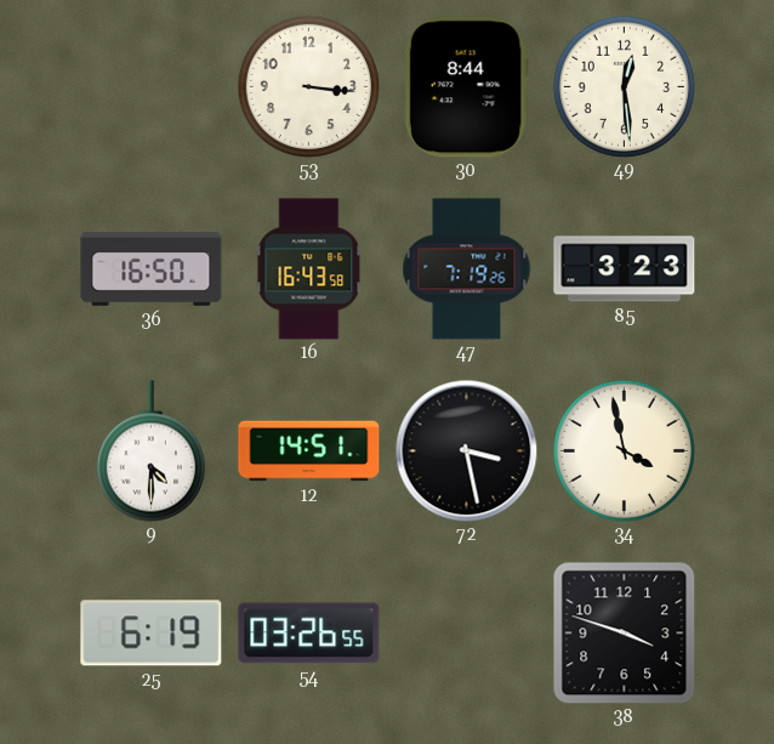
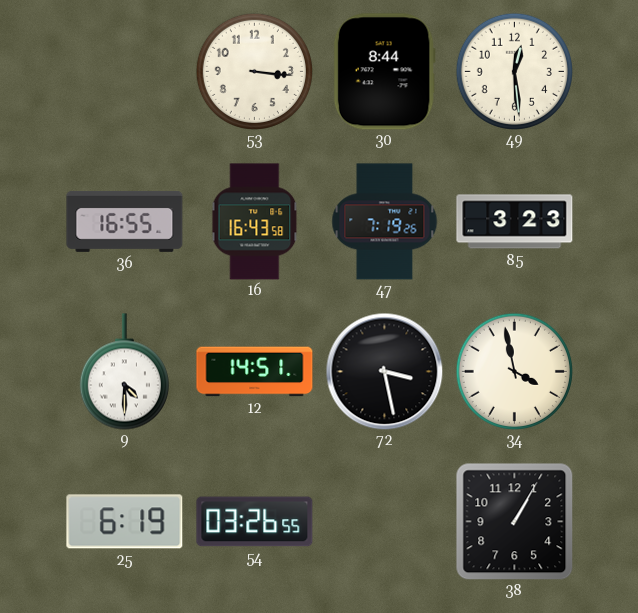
36: 16:50 -> 16:55 (125, 221)
38: 3:48 -> 1:05 (514, 521)
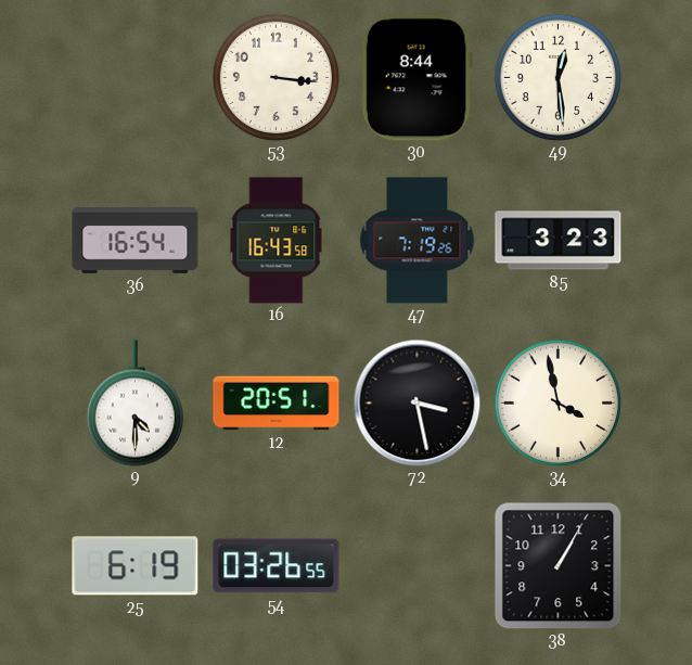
36: 16:55 -> 16:54 (136, 240)
12: 14:51 -> 20:51 (277, 404)
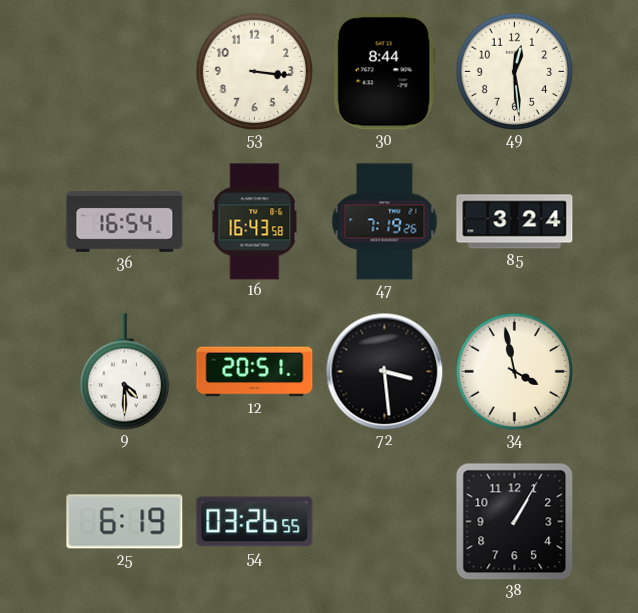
85: 3:23 -> 3:24 (515, 222)
72: 3:28 -> 3:29 (384, 371)
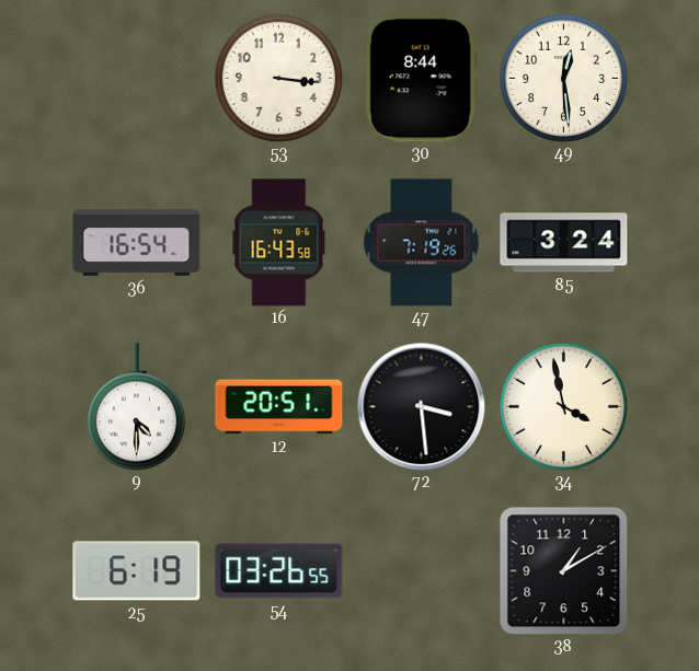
38: 1:05 -> 1:10 (563, 570)
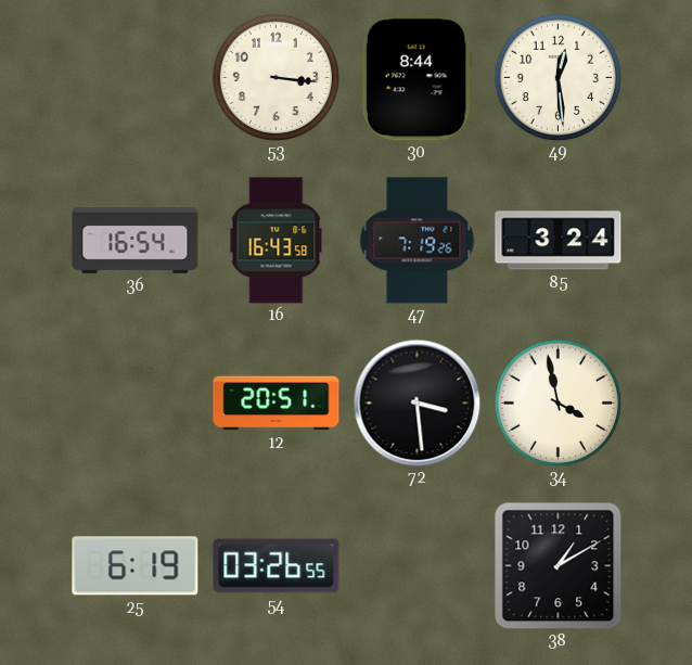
9: 4:30 -> none (136, 407)
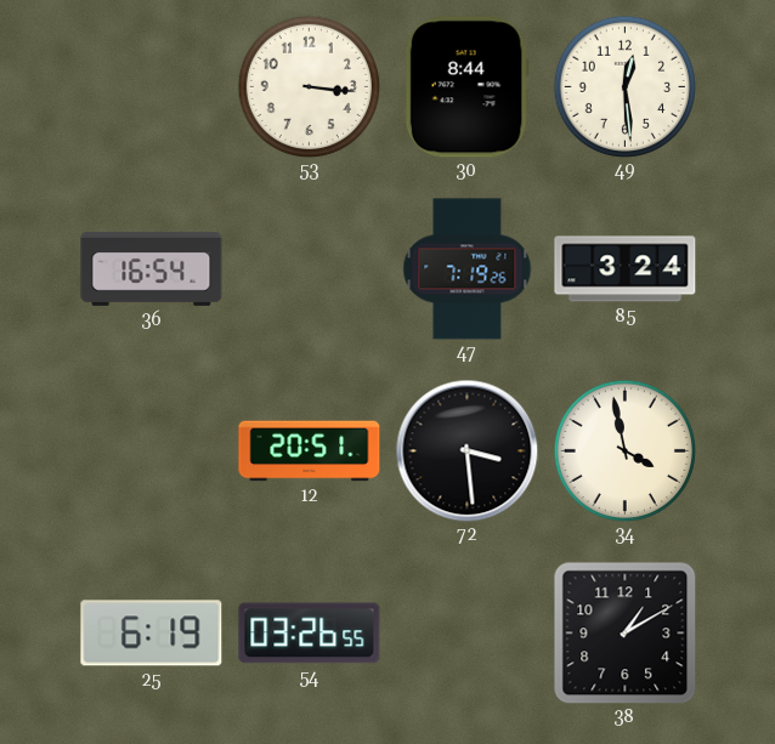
16: 16:43 -> none (277, 241)
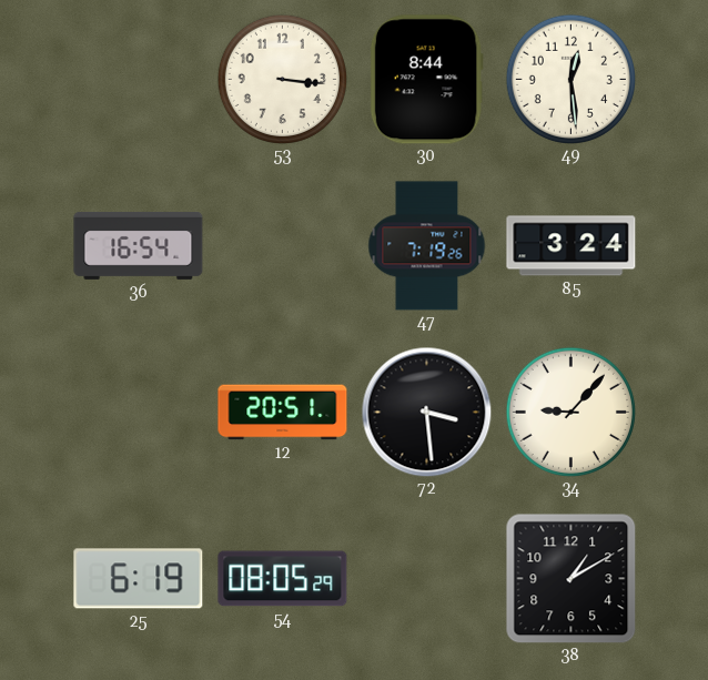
34: 3:58 -> 9:07 (570, 412)
54: 03:26 -> 08:05 (283, 579)
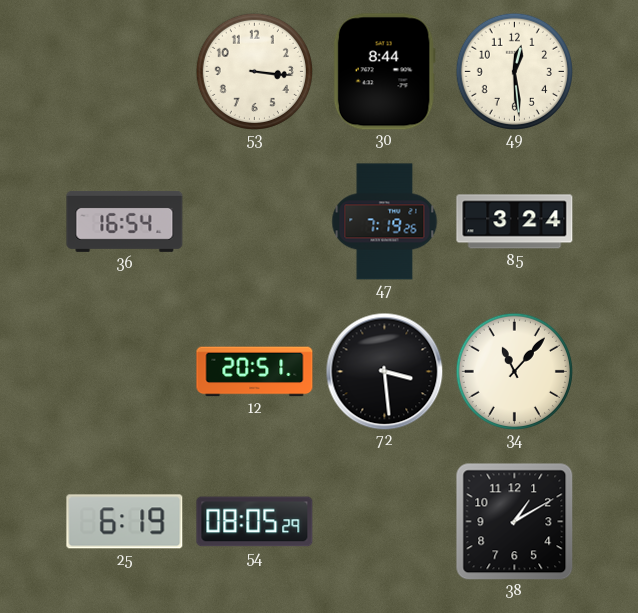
34: 9:07 -> 11:07 (514, 371)
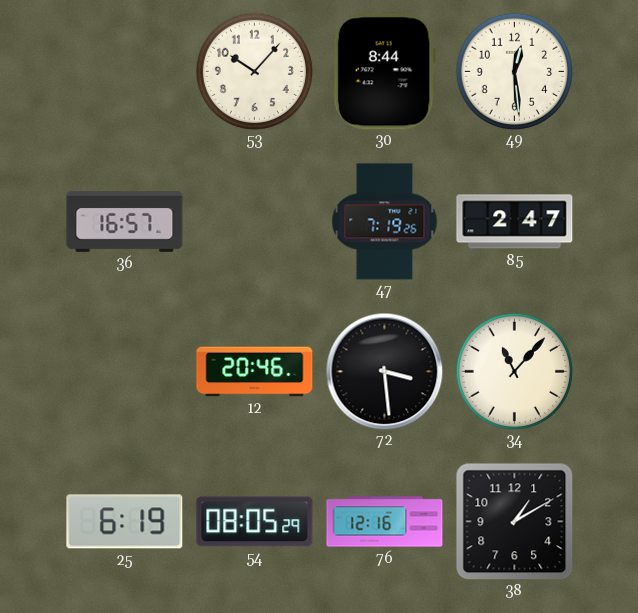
53: 3:16 -> 10:07 (254, 71)
36: 16:54 -> 16:57 (125, 221)
85: 3:24 -> 2:47 (515, 222)
12: 20:51 -> 20:46 (255, 372)
76: none -> 12:16 (385, 522)
